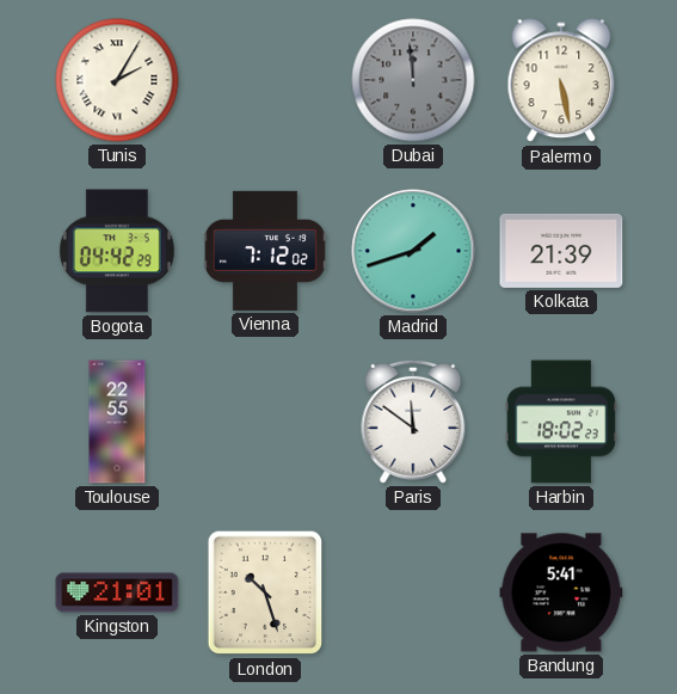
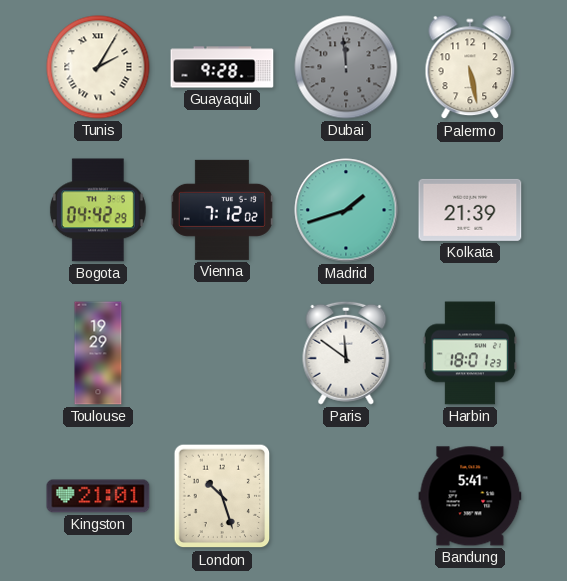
Guayaquil: none -> 9:28 (222, 67)
Toulouse: 22:55 -> 19:29 (98, 353)
Harbin: 18:02 -> 18:01 (470, 353)
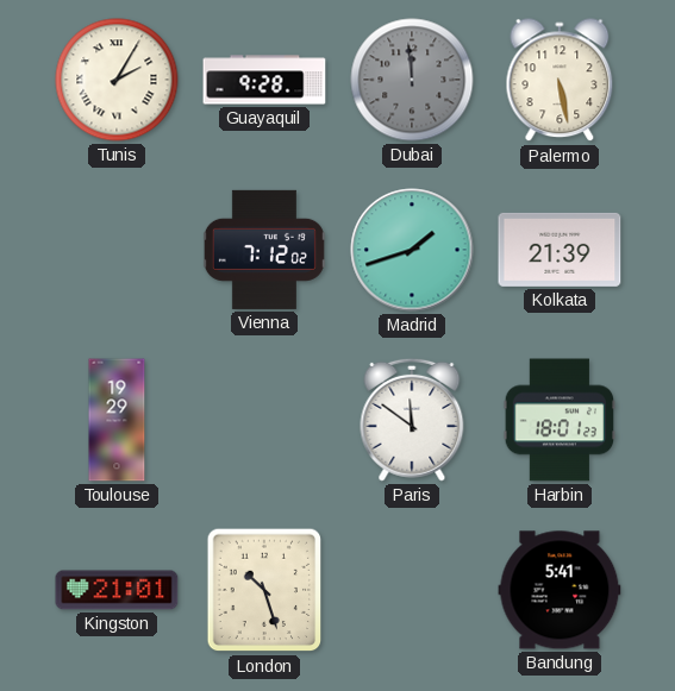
Bogota: 04:42 -> none (98, 210)
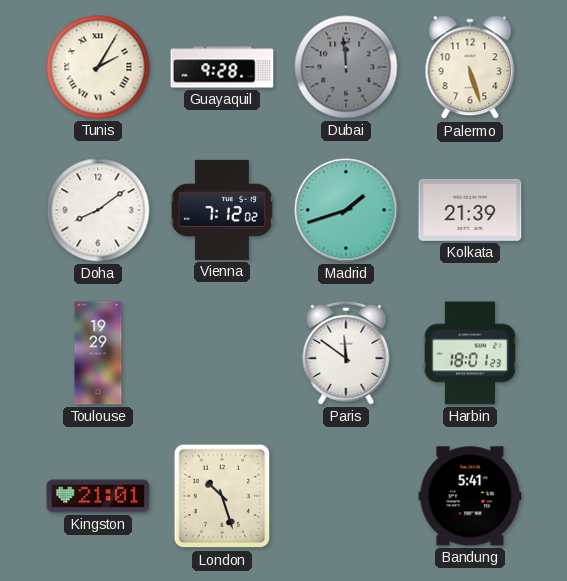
Palermo: 5:28 -> 5:27 (470, 68)
Doha: none -> 8:09 (98, 210)
